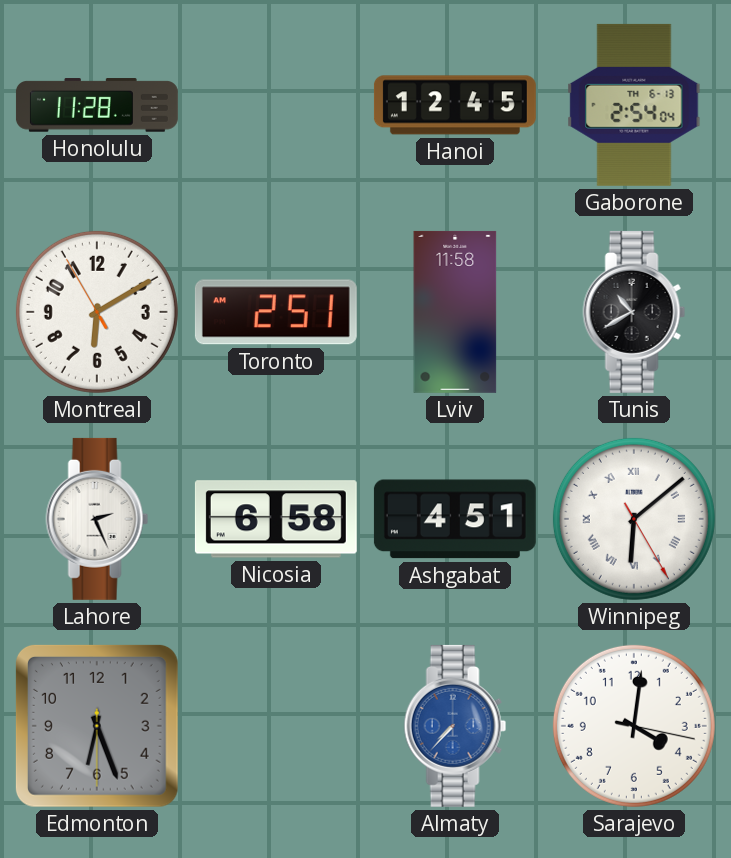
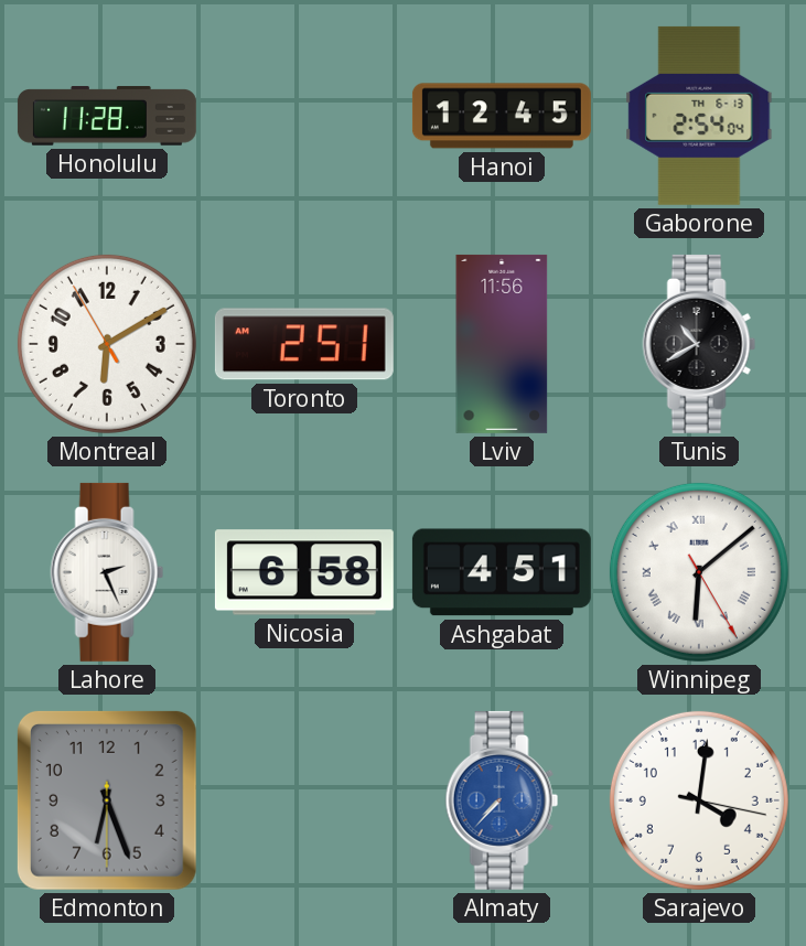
Lviv: 11:58 -> 11:56 (502, 344)
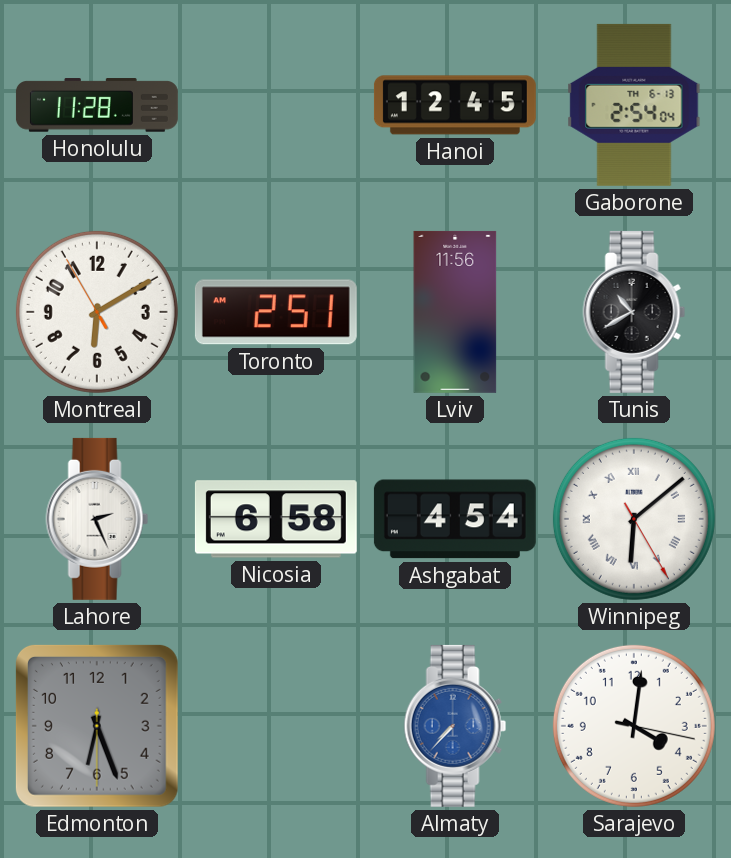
Ashgabat: 4:51 -> 4:54 (455, 519)
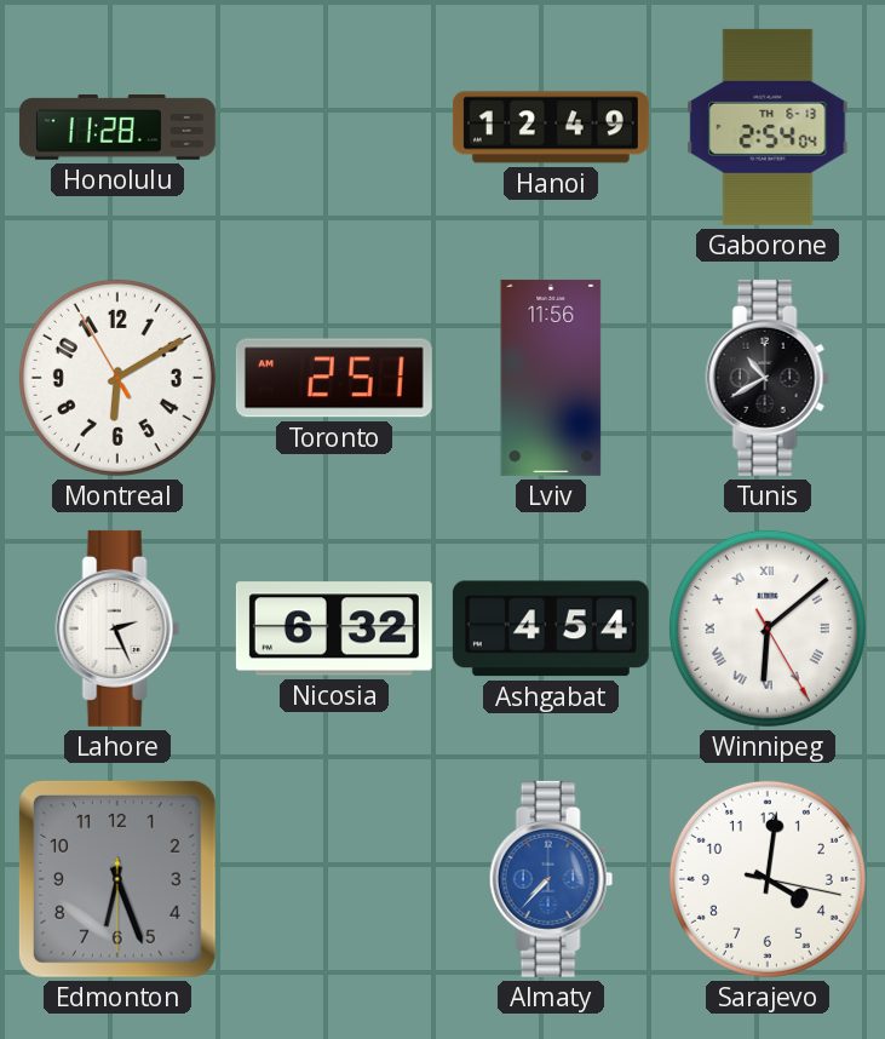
Hanoi: 12:45 -> 12:49 (551, 127)
Nicosia: 6:58 -> 6:32 (334, 628)
